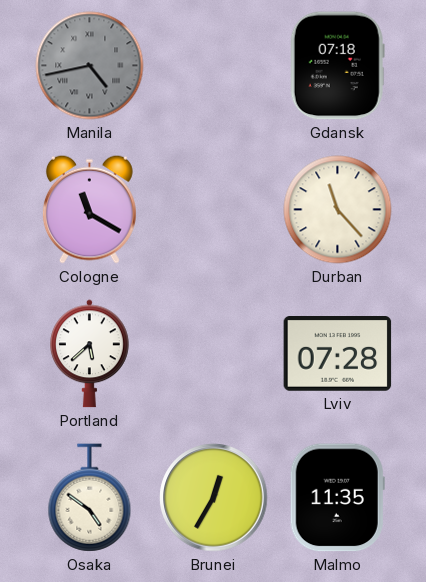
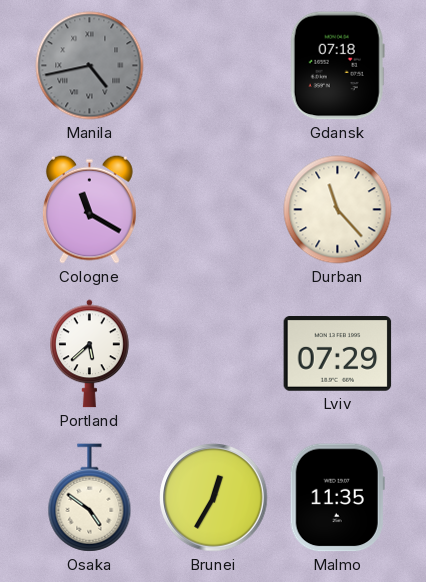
Lviv: 07:28 -> 07:29 (338, 354)
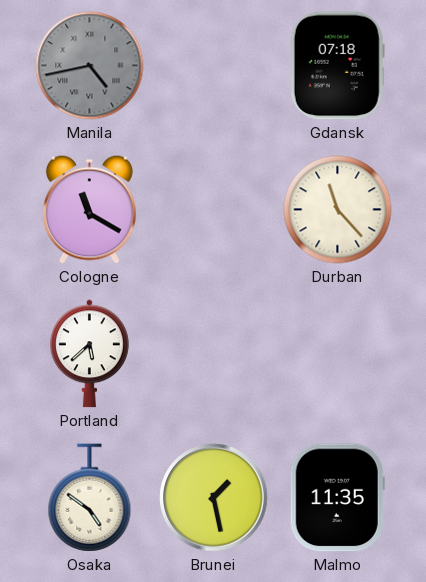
Lviv: 07:29 -> none (338, 354)
Brunei: 12:35 -> 1:28 (214, 498)
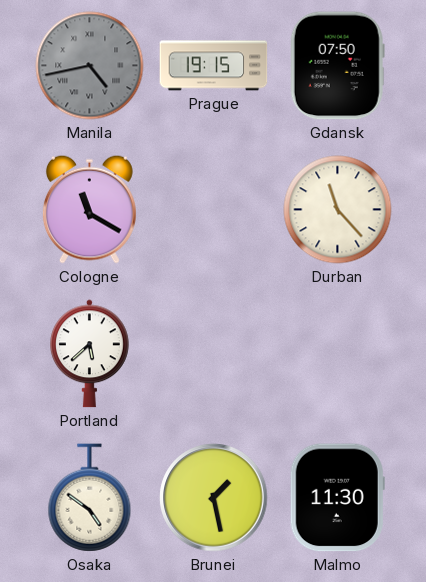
Prague: none -> 19:15 (214, 66)
Gdansk: 07:18 -> 07:50 (337, 66)
Malmo: 11:35 -> 11:30 (337, 498)
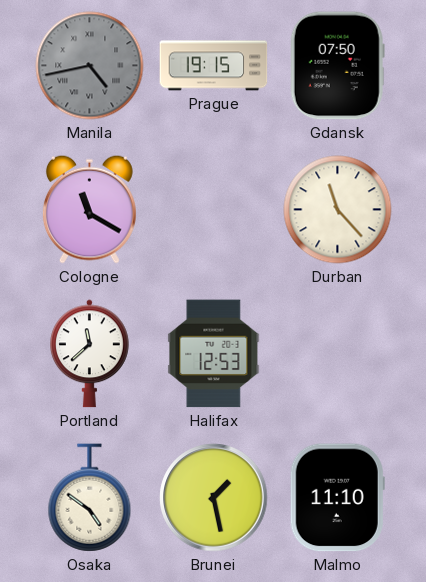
Portland: 5:38 -> 11:38 (90, 354)
Halifax: none -> 12:53 (214, 354)
Malmo: 11:30 -> 11:10 (337, 498)
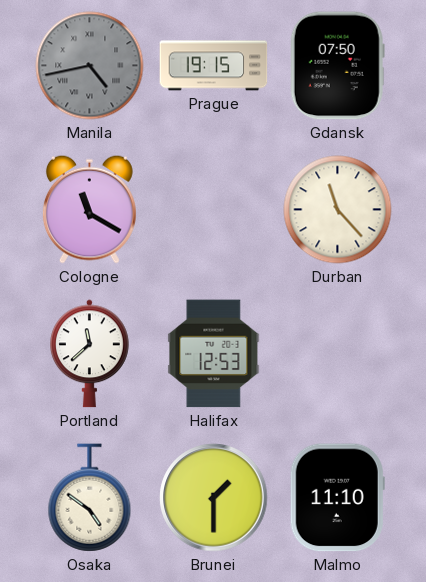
Brunei: 1:28 -> 1:30 (214, 498)
